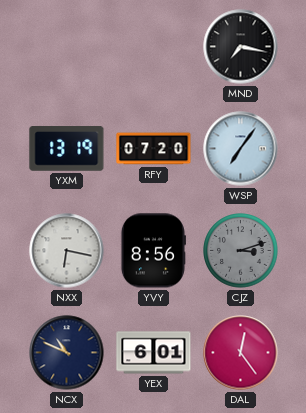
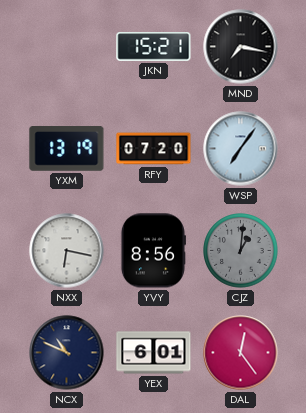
JKN: none -> 15:21 (154, 47)
CJZ: 3:12 -> 1:01 (241, 251)
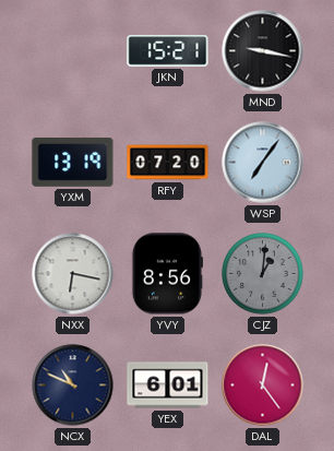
MND: 7:17 -> 9:17 (263, 51)
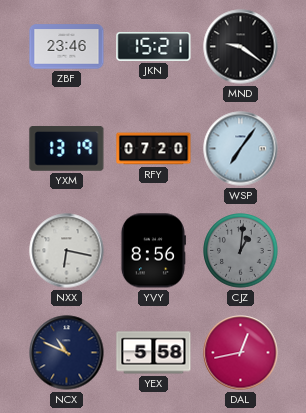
ZBF: none -> 23:46 (67, 47)
MND: 9:17 -> 9:21 (241, 47)
YEX: 6:01 -> 5:58 (154, 353)
DAL: 12:24 -> 12:43 (241, 353)
